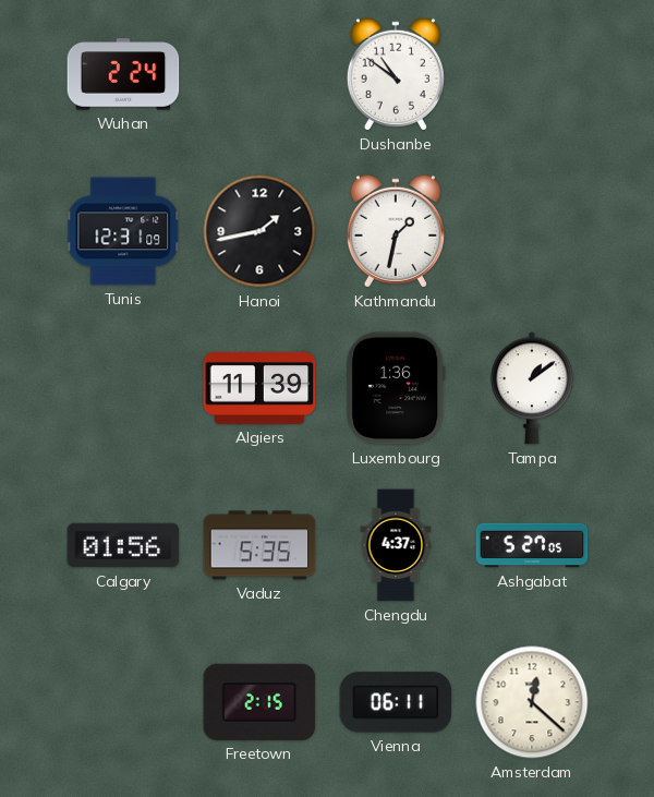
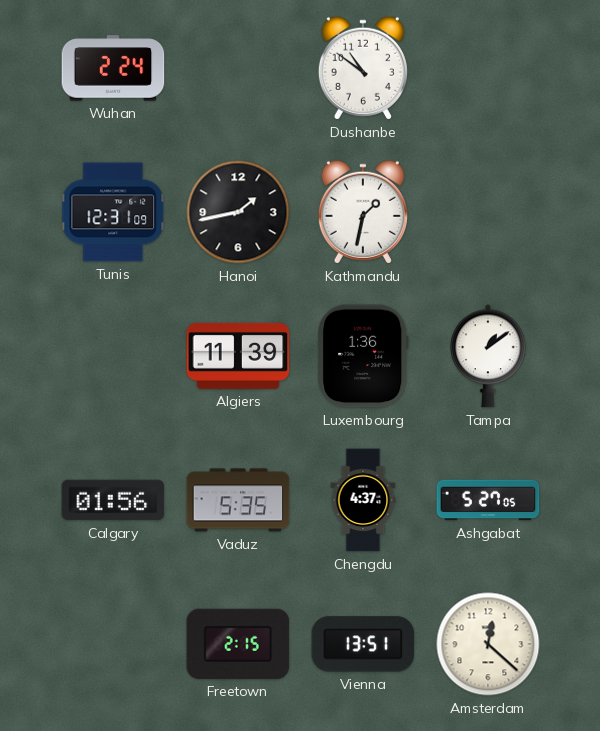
Vienna: 06:11 -> 13:51 (363, 644)
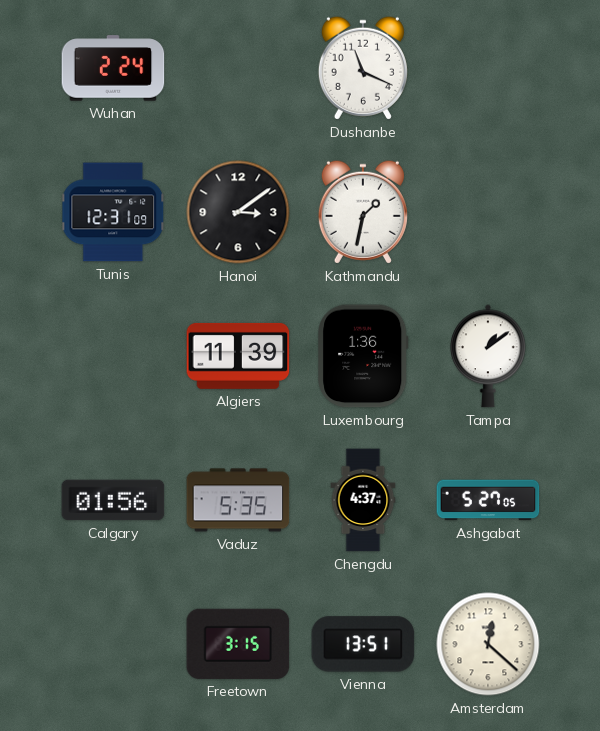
Dushanbe: 10:51 -> 11:19 (363, 68)
Hanoi: 1:43 -> 3:09 (238, 212)
Freetown: 2:15 -> 3:15 (238, 644)
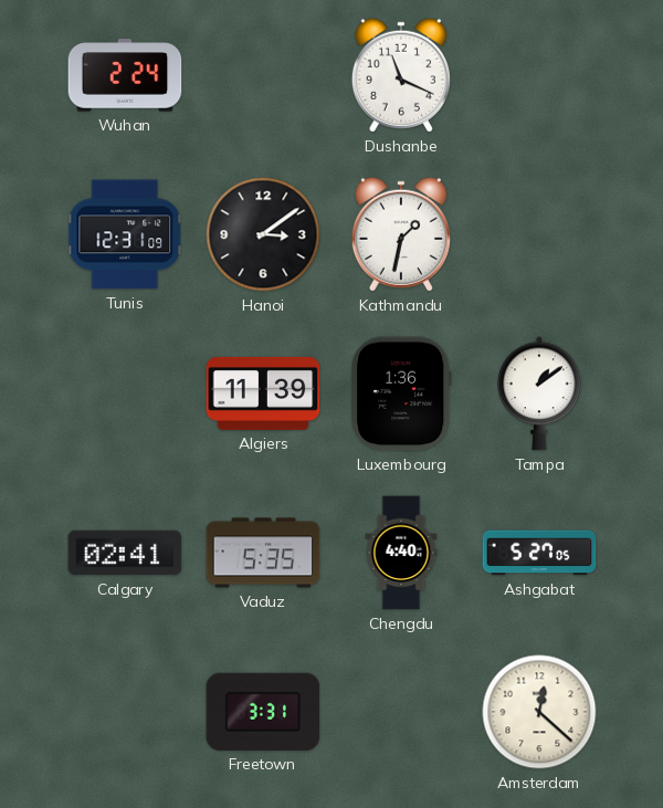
Calgary: 01:56 -> 02:41 (125, 553)
Chengdu: 4:37 -> 4:40 (401, 553)
Freetown: 3:15 -> 3:31 (263, 712)
Vienna: 13:51 -> none (363, 644)
